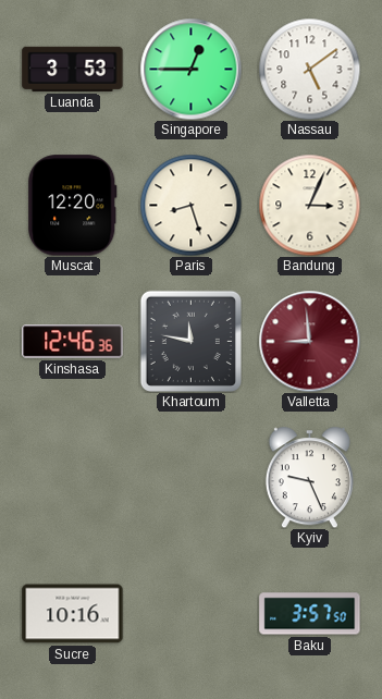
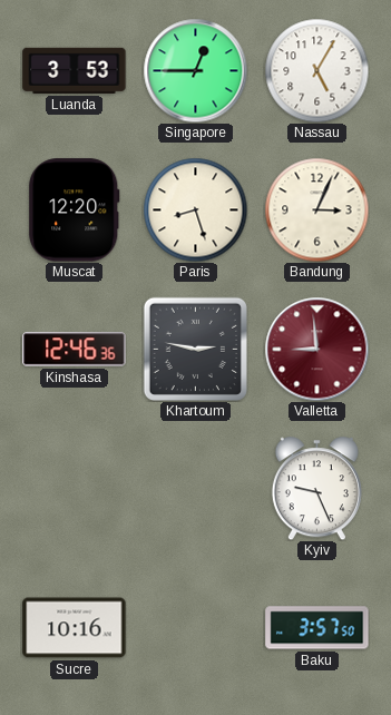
Nassau: 5:09 -> 5:05 (316, 70)
Khartoum: 11:47 -> 2:47 (195, 349)
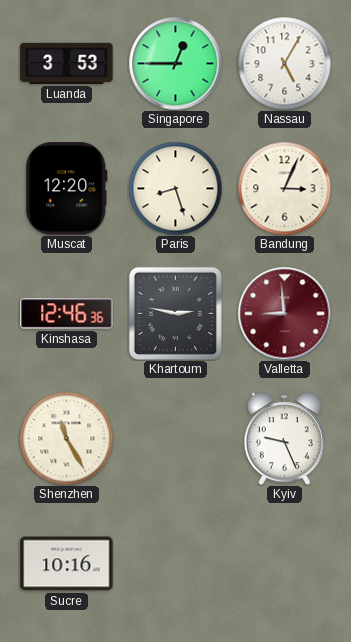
Shenzhen: none -> 11:25 (66, 438)
Baku: 3:57 -> none (317, 628)
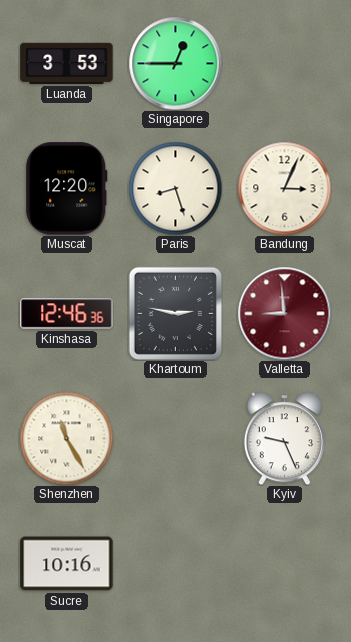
Nassau: 5:05 -> none (284, 63)
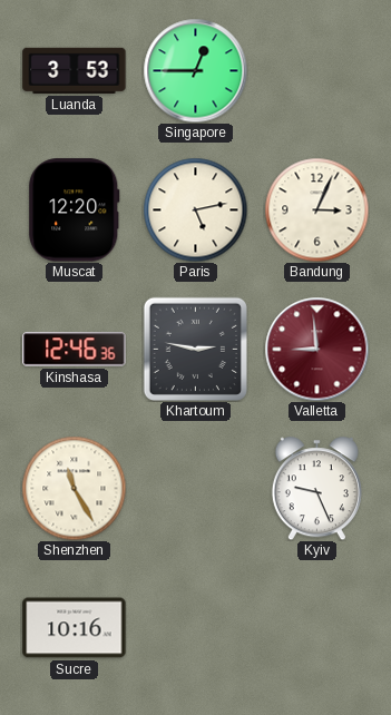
Paris: 8:27 -> 5:13 (195, 209)
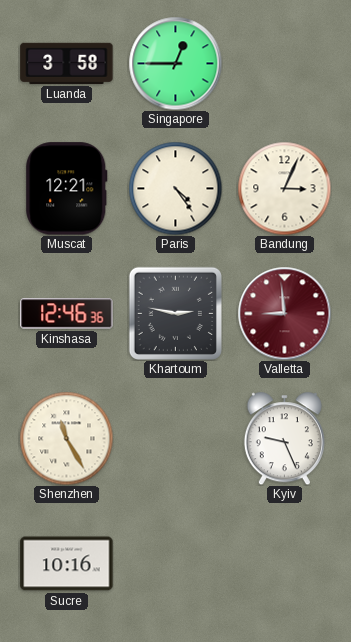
Luanda: 3:53 -> 3:58 (67, 63)
Muscat: 12:20 -> 12:21 (67, 189)
Paris: 5:13 -> 4:24 (175, 188)
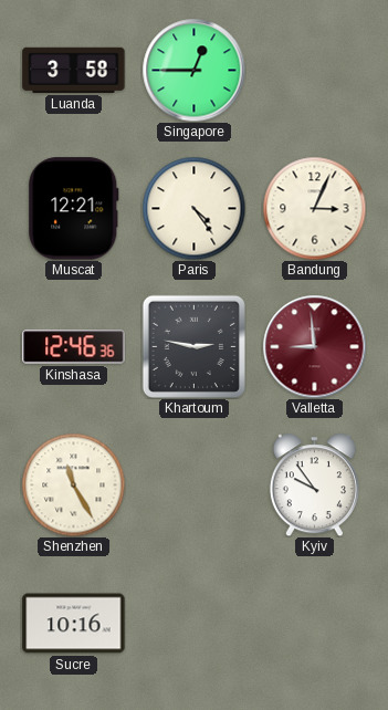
Kyiv: 9:26 -> 9:54 (314, 484)
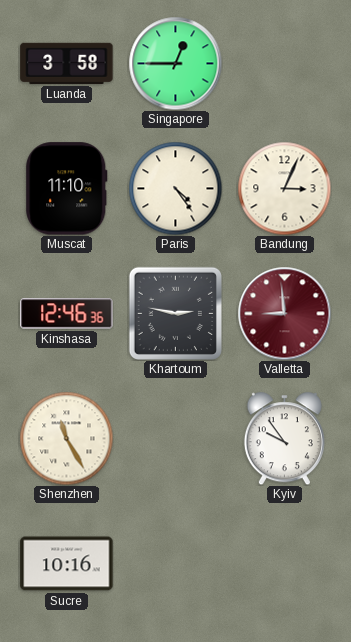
Muscat: 12:21 -> 11:10 (67, 189)
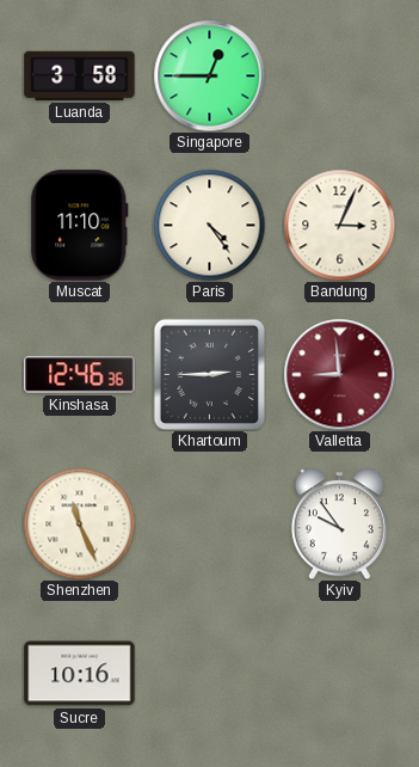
Khartoum: 2:47 -> 2:45 (209, 374)
Shenzhen: 11:25 -> 11:26 (79, 523)
